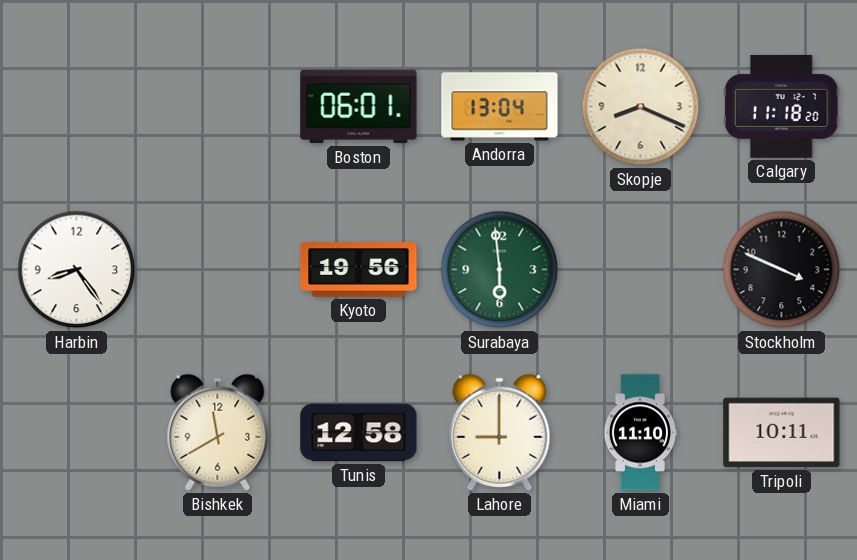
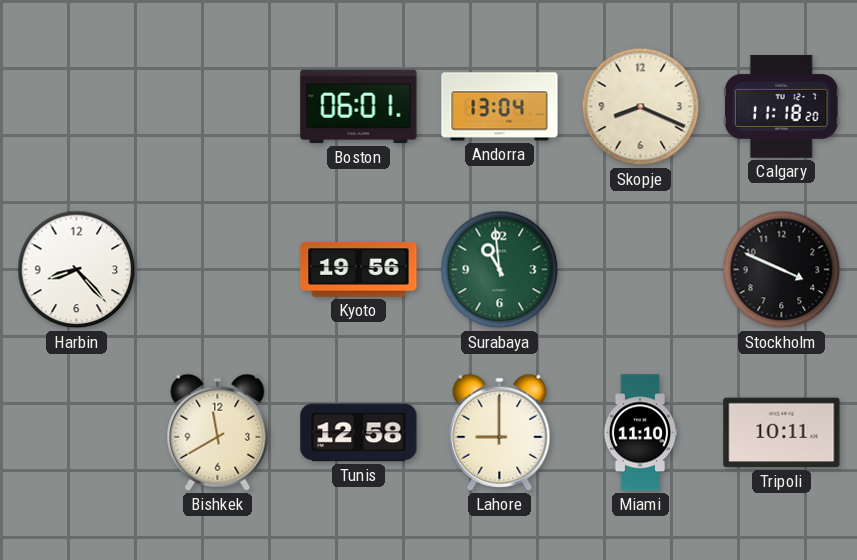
Harbin: 8:24 -> 8:23 (77, 270)
Surabaya: 5:59 -> 10:59 (500, 270)
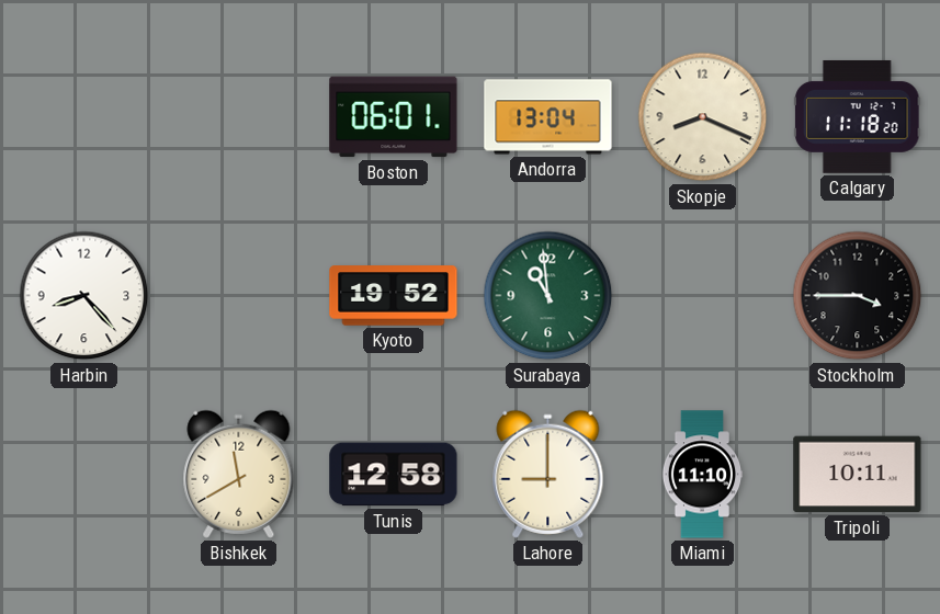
Kyoto: 19:56 -> 19:52 (394, 296)
Stockholm: 3:49 -> 3:45 (858, 296)
